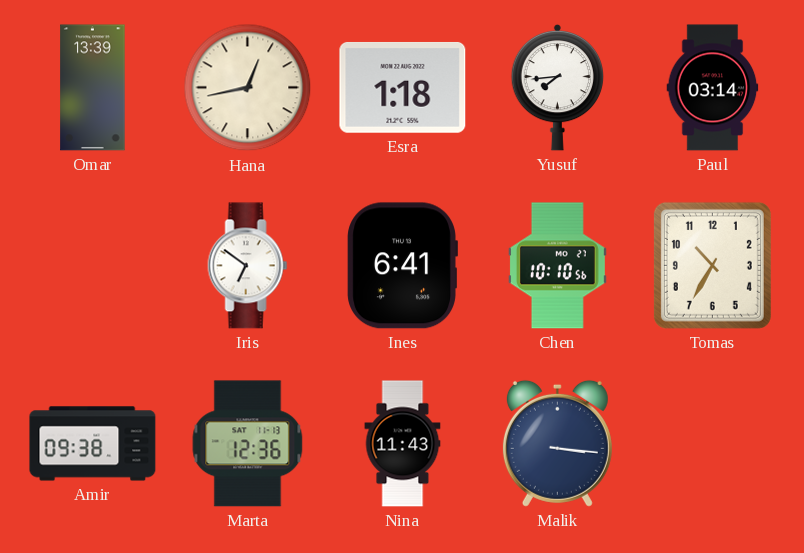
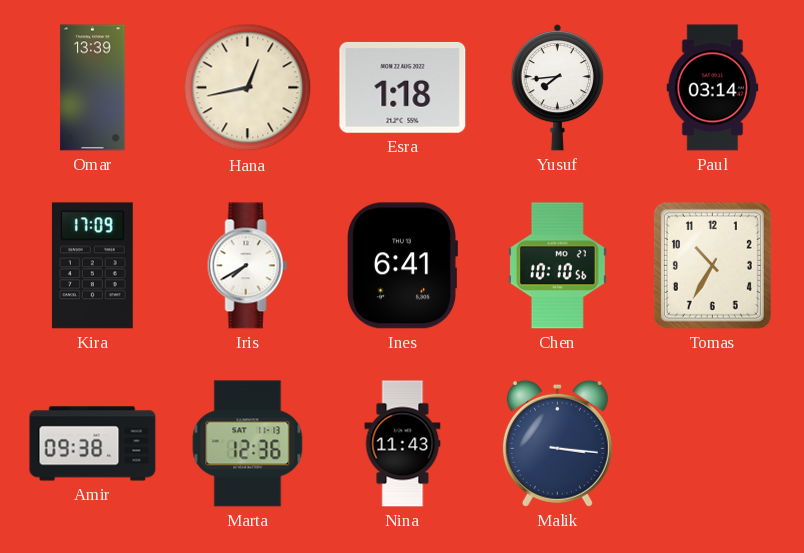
Kira: none -> 17:09 (92, 266)
Iris: 6:51 -> 7:40 (248, 266)
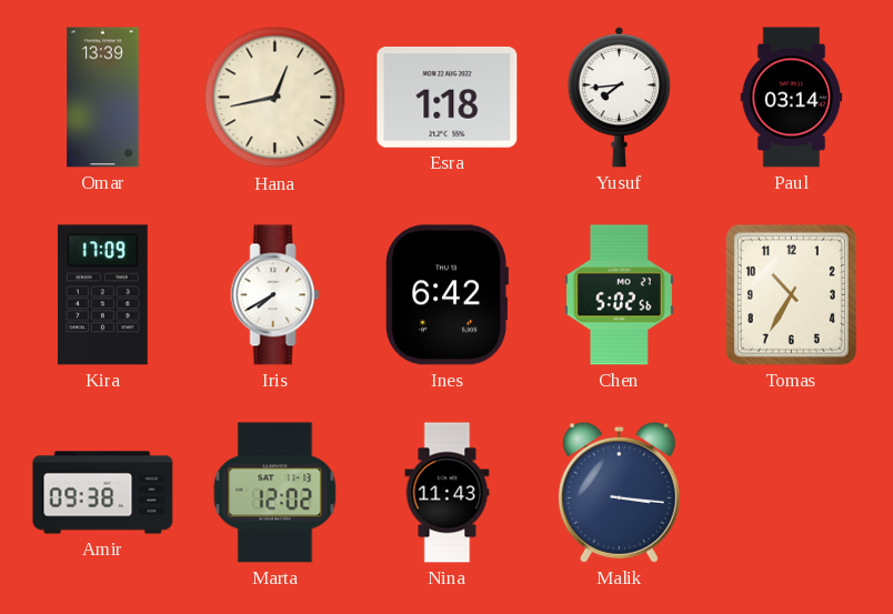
Ines: 6:41 -> 6:42 (446, 295)
Chen: 10:10 -> 5:02 (619, 295)
Marta: 12:36 -> 12:02 (275, 493)
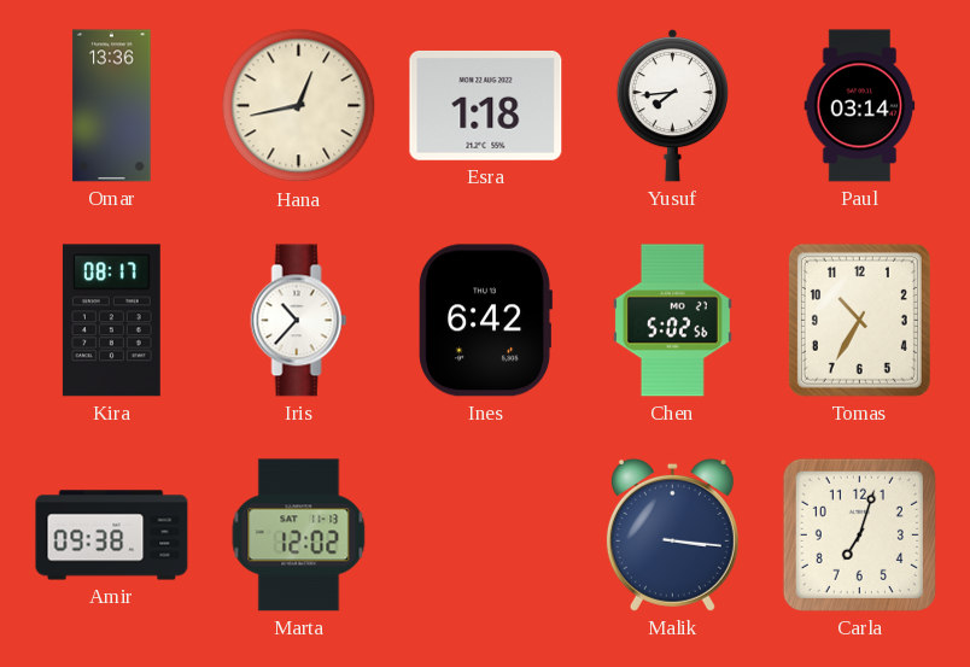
Omar: 13:39 -> 13:36 (112, 106)
Kira: 17:09 -> 08:17 (111, 321)
Iris: 7:40 -> 10:37 (299, 321)
Nina: 11:43 -> none (448, 493)
Carla: none -> 7:03 (859, 534)
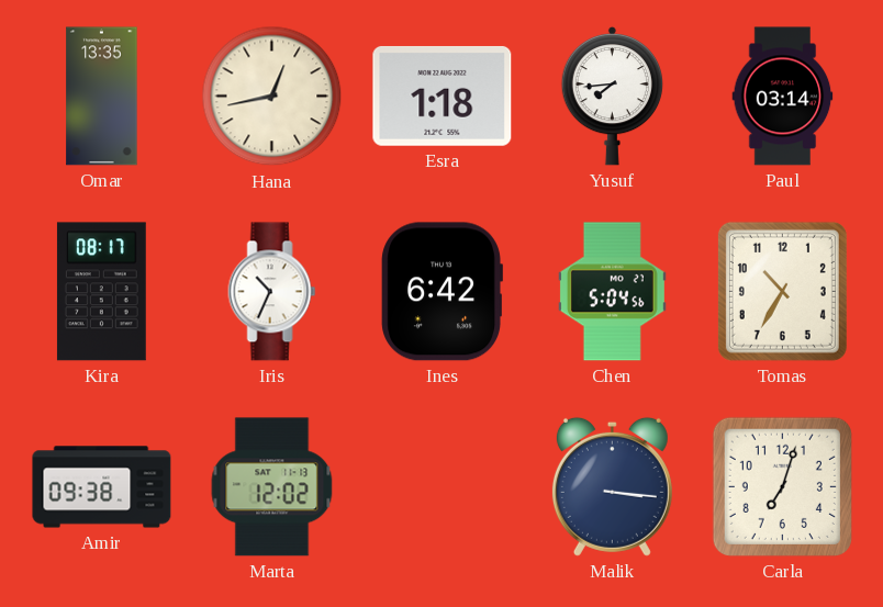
Omar: 13:36 -> 13:35 (102, 97)
Iris: 10:37 -> 10:34 (272, 292)
Chen: 5:02 -> 5:04 (612, 292)
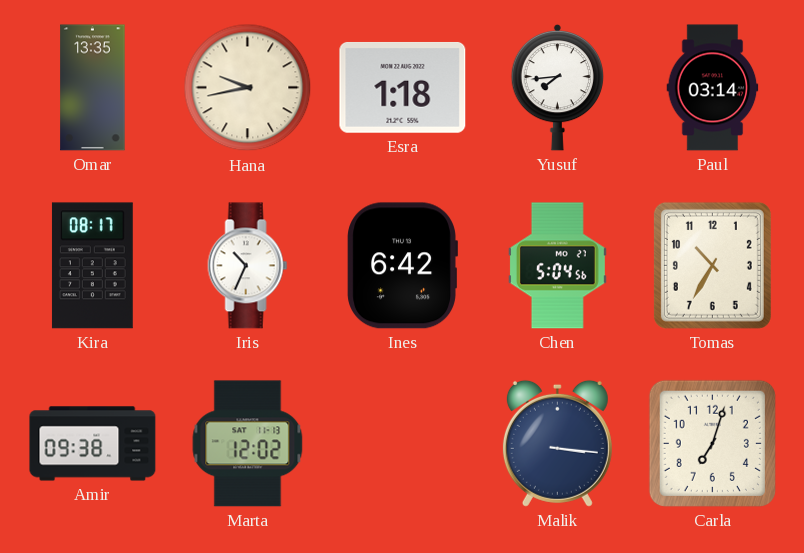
Hana: 12:43 -> 9:43 (248, 88)
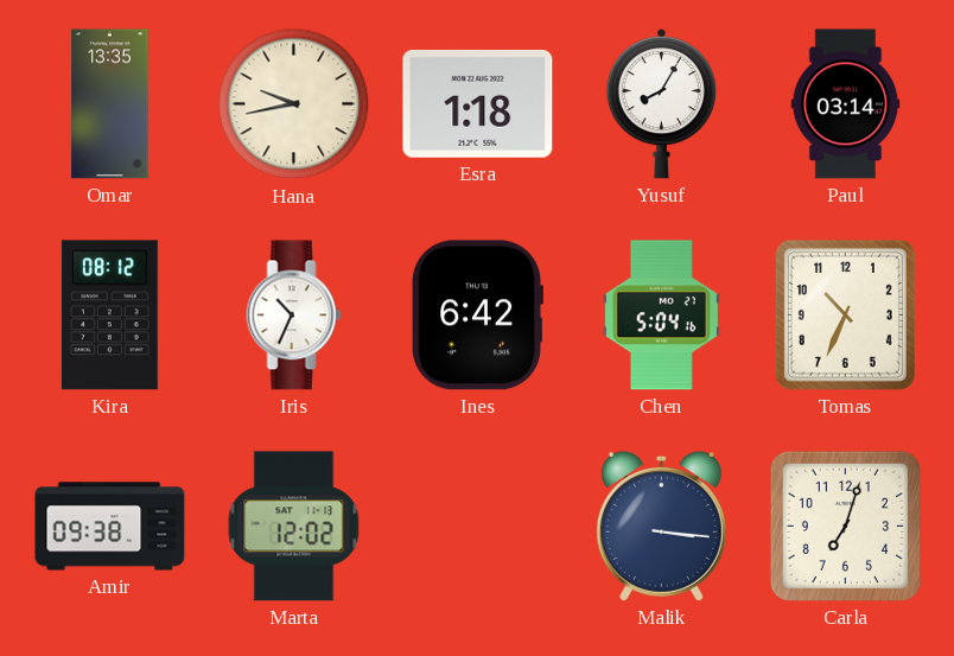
Yusuf: 7:44 -> 8:05 (661, 103)
Kira: 08:17 -> 08:12 (109, 316)
Chen: 5:04:56 -> 5:04:16 (661, 316)
Tomas: 10:35 -> 10:34 (845, 314)
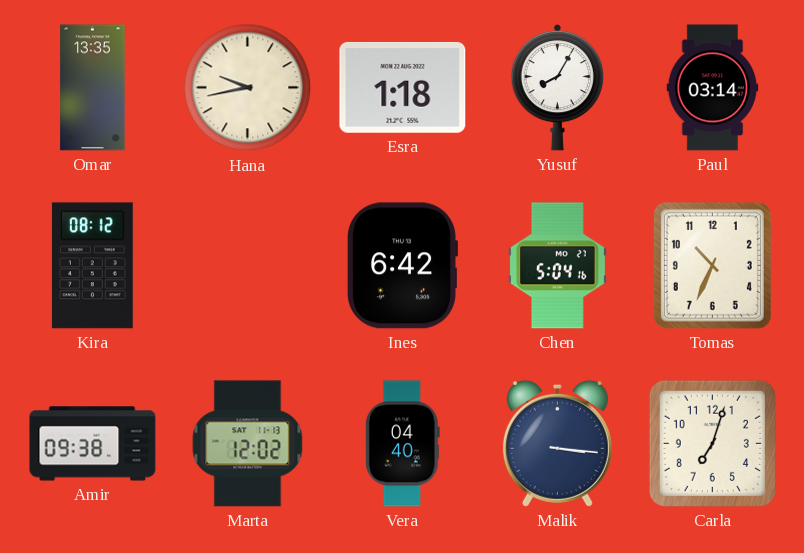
Iris: 10:34 -> none (294, 316)
Vera: none -> 04:40 (402, 444)
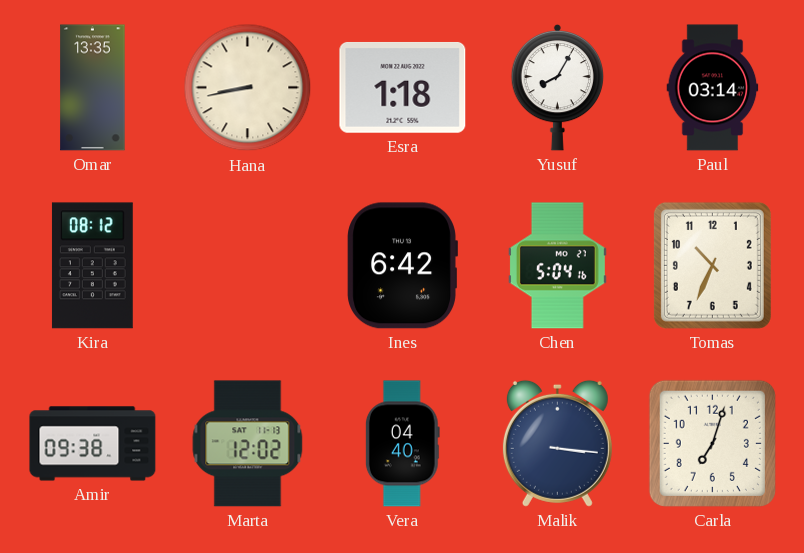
Hana: 9:43 -> 8:43 (248, 88)
